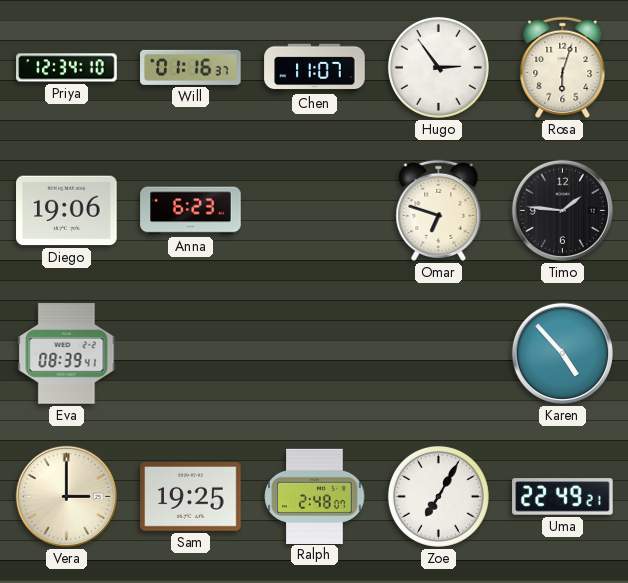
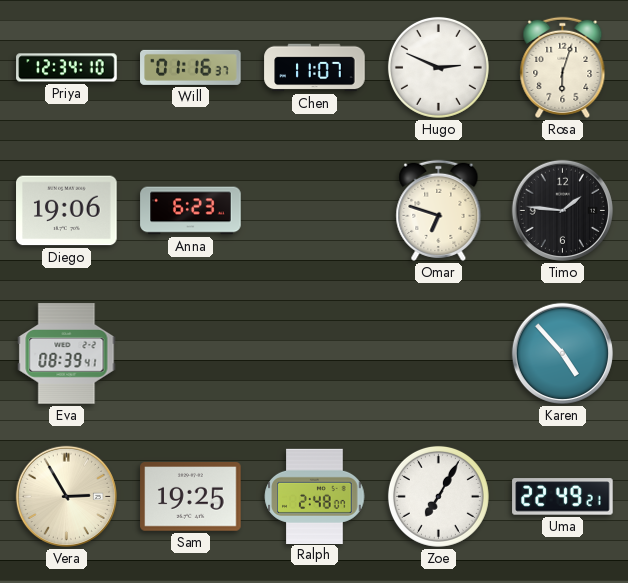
Hugo: 2:54 -> 2:49 (438, 67)
Vera: 3:00 -> 2:55 (66, 496)
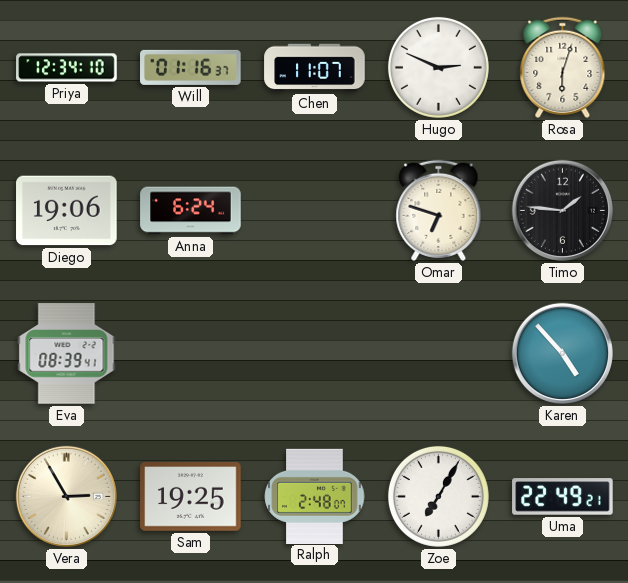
Anna: 6:23 -> 6:24 (191, 211)
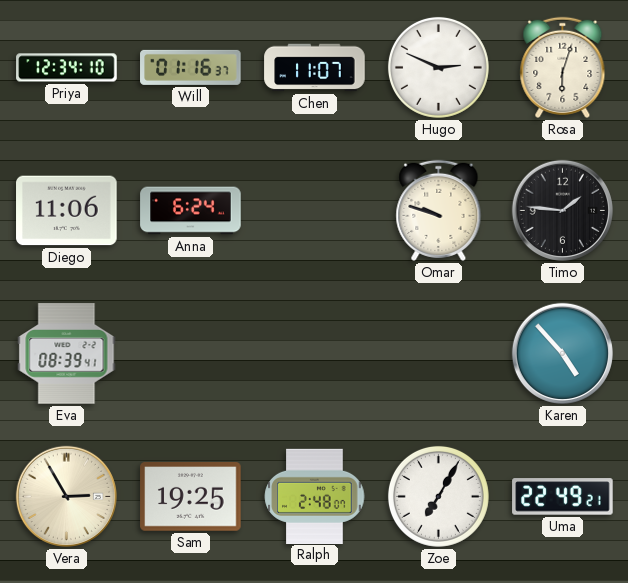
Diego: 19:06 -> 11:06 (67, 211)
Omar: 6:48 -> 9:48 (439, 210)
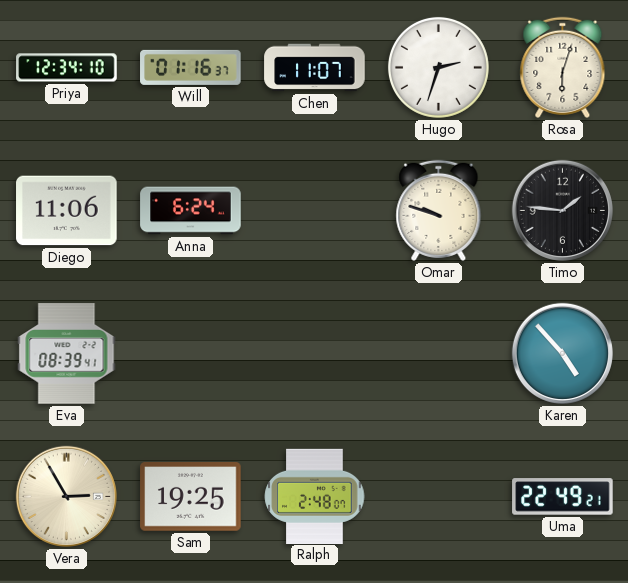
Hugo: 2:49 -> 2:33 (438, 67)
Zoe: 7:05 -> none (438, 496)
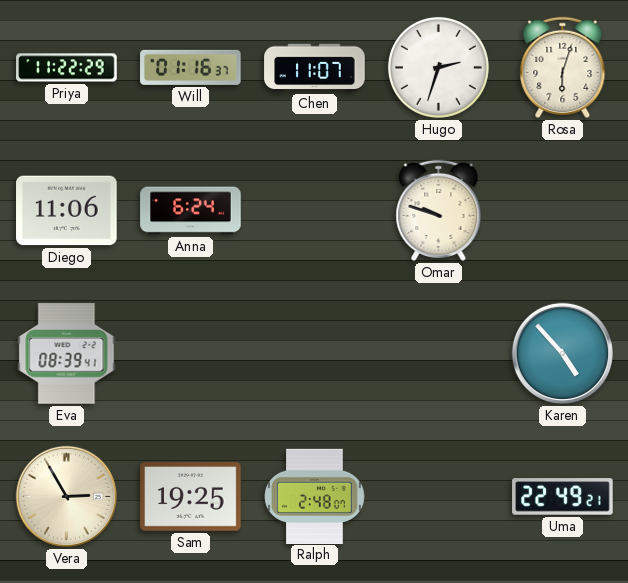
Priya: 12:34 -> 11:22 (67, 68)
Timo: 1:46 -> none (562, 210)
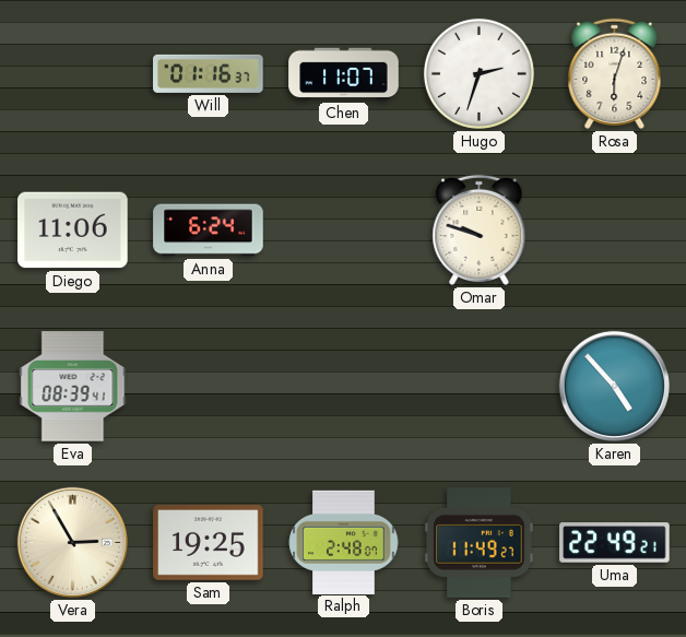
Priya: 11:22 -> none (67, 68)
Boris: none -> 11:49 (480, 543)
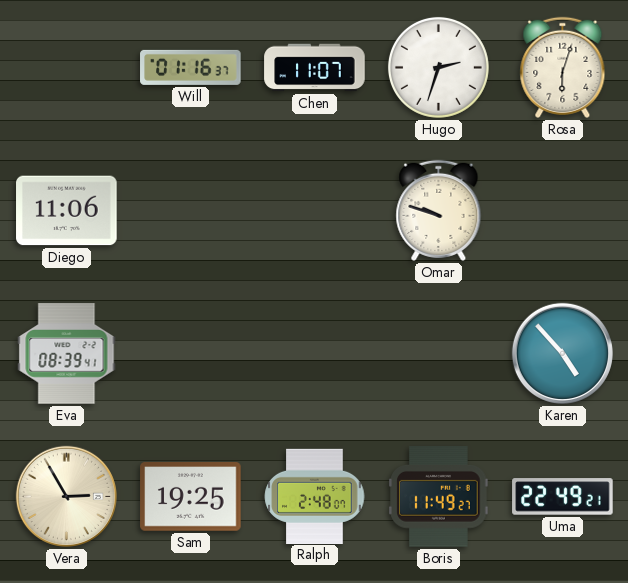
Anna: 6:24 -> none (209, 231)
